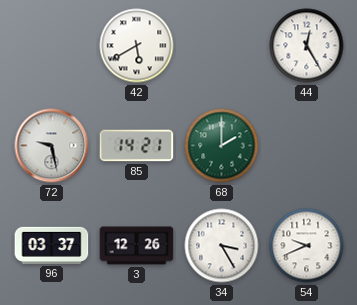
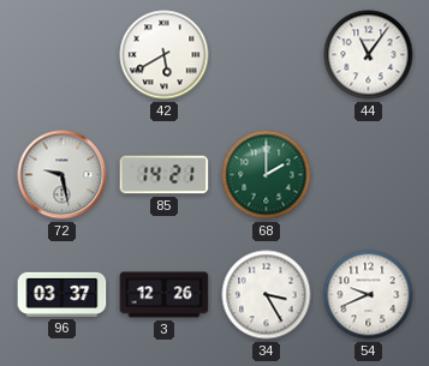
44: 12:25 -> 11:06 (369, 55)
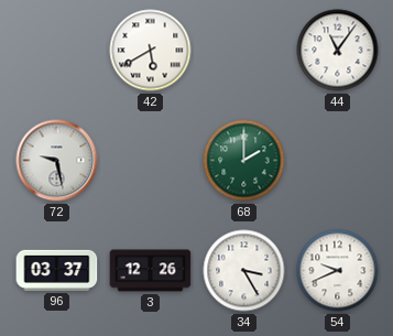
85: 14:21 -> none (165, 175)
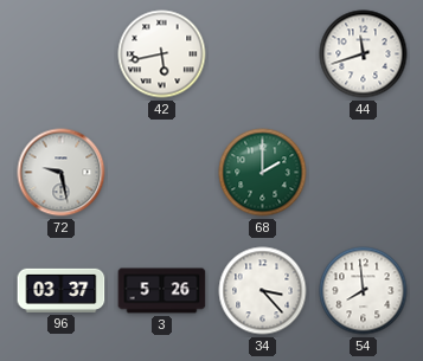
42: 5:40 -> 5:43 (162, 54)
44: 11:06 -> 11:42 (364, 54)
3: 12:26 -> 5:26 (162, 291)
34: 3:25 -> 3:23 (263, 291)
54: 9:41 -> 7:59 (364, 291)
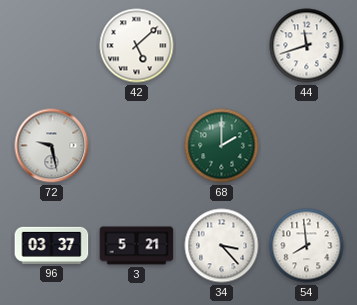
42: 5:43 -> 5:08 (137, 46)
3: 5:26 -> 5:21 (137, 246)
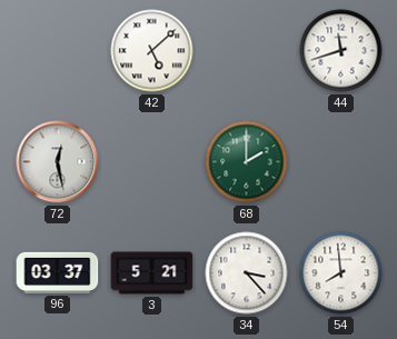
72: 9:28 -> 12:28 (58, 162)
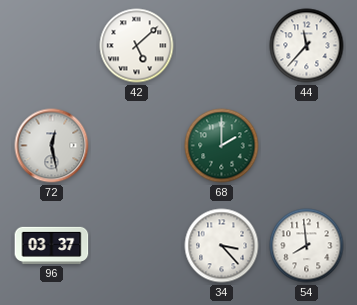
44: 11:42 -> 11:37 (307, 46)
3: 5:21 -> none (152, 273)
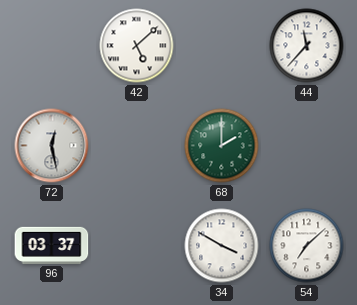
34: 3:23 -> 3:50 (222, 246)
54: 7:59 -> 7:08 (307, 246)
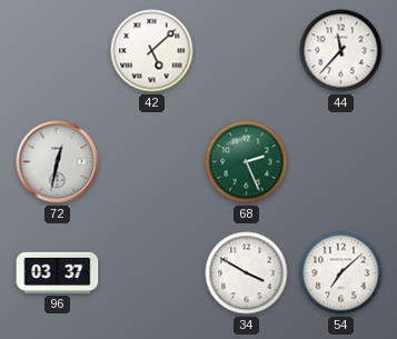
72: 12:28 -> 12:32 (58, 162)
68: 2:00 -> 2:26 (247, 162)
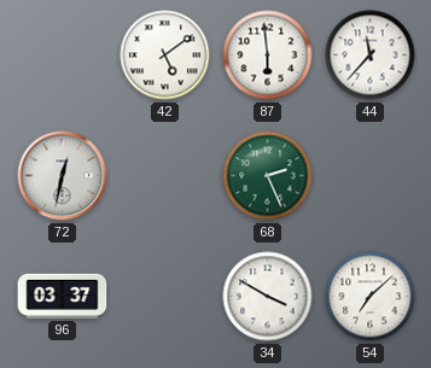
42: 5:08 -> 5:09 (165, 56)
87: none -> 5:59 (268, 56)
